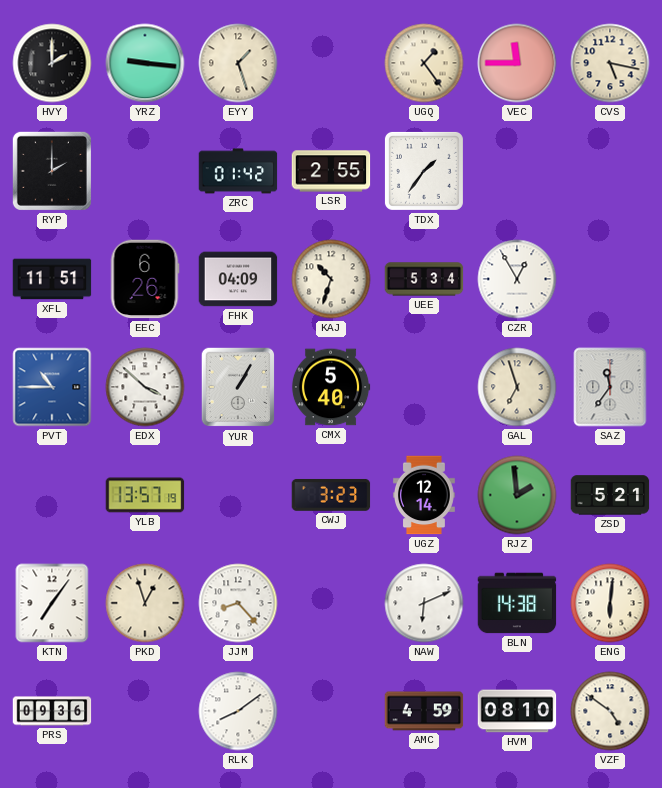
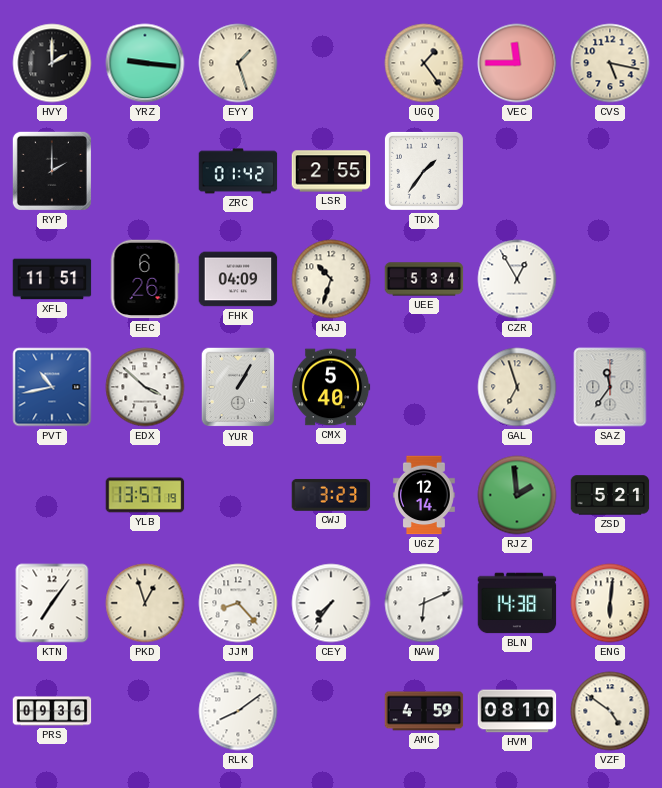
PVT: 10:45 -> 10:43 (52, 387)
CEY: none -> 7:36 (331, 603)
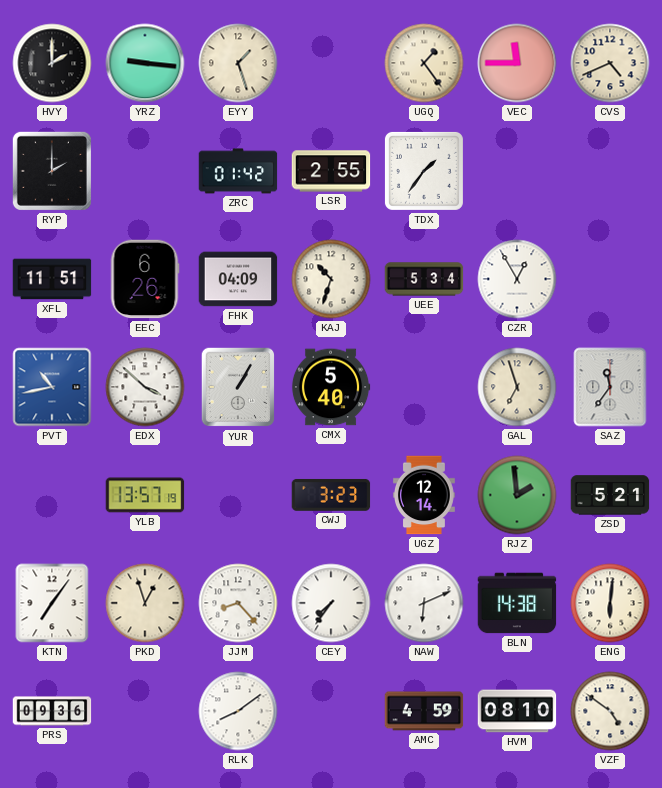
CVS: 5:17 -> 4:41 (610, 63)
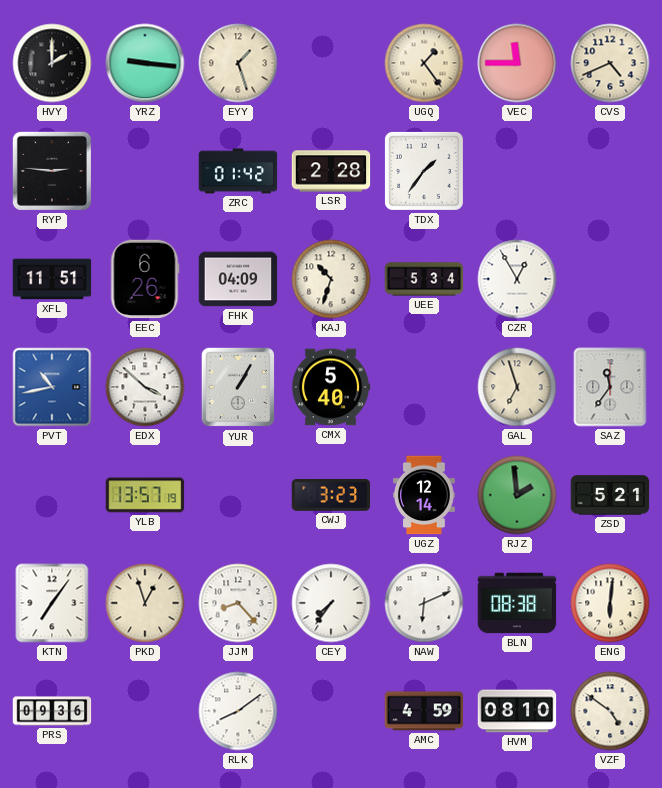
RYP: 2:00 -> 2:46 (52, 171)
LSR: 2:55 -> 2:28 (331, 171)
BLN: 14:38 -> 08:38 (517, 603)
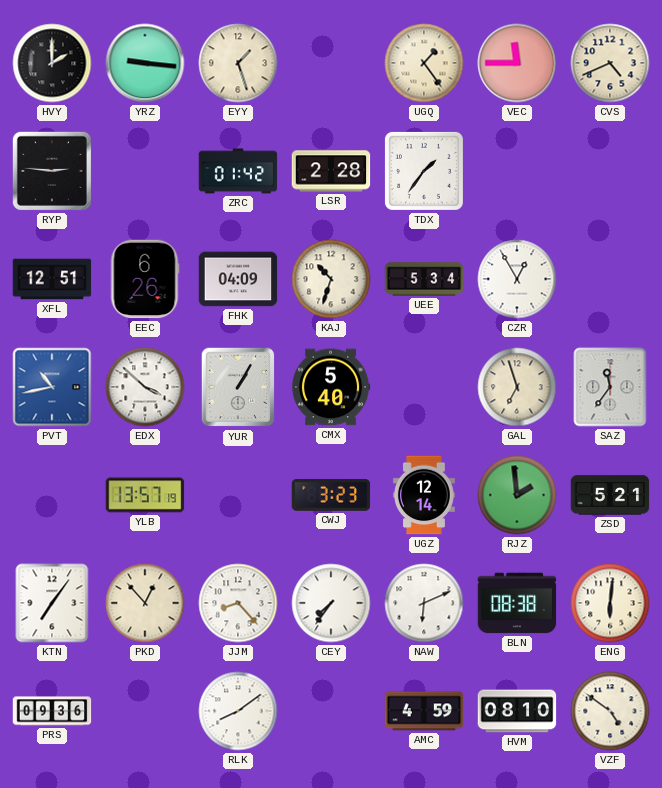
XFL: 11:51 -> 12:51 (52, 279)
PKD: 12:57 -> 12:53 (145, 603)
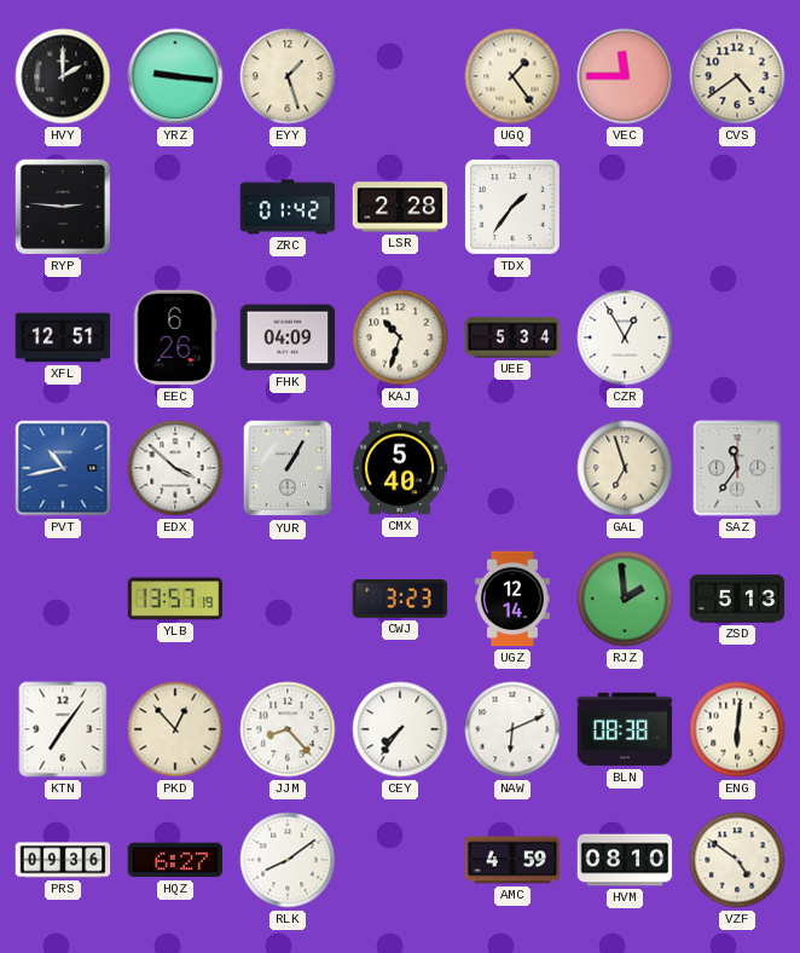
CVS: 4:41 -> 4:39 (737, 76)
ZSD: 5:21 -> 5:13 (737, 599)
HQZ: none -> 6:27 (175, 860)
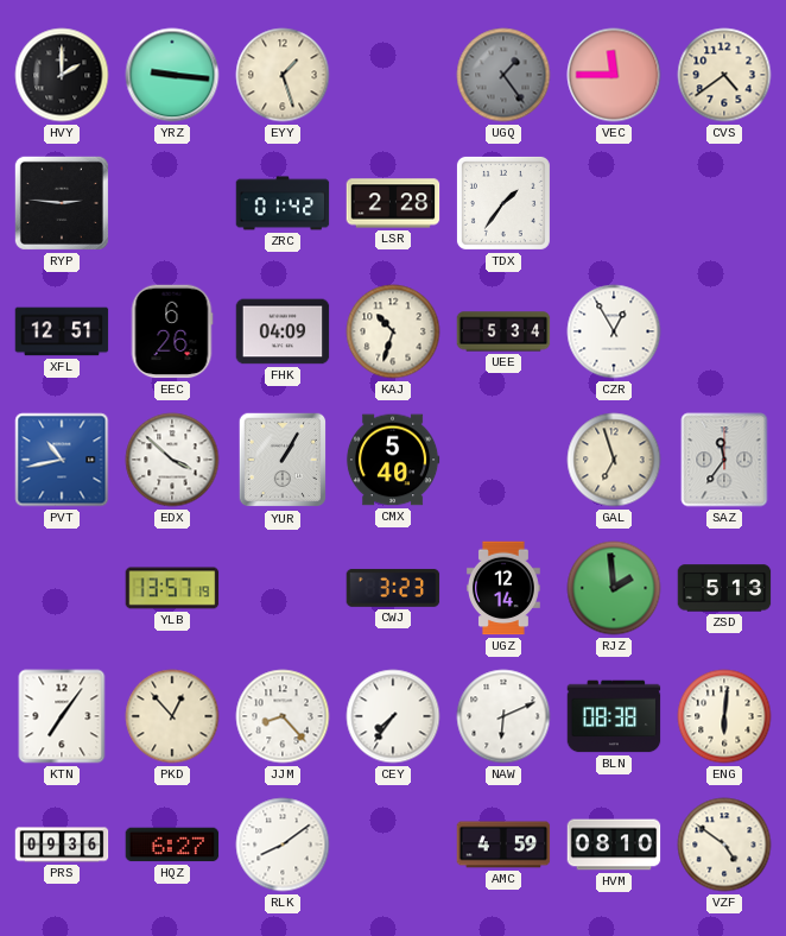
UGQ dial: cream -> grey (503, 75)
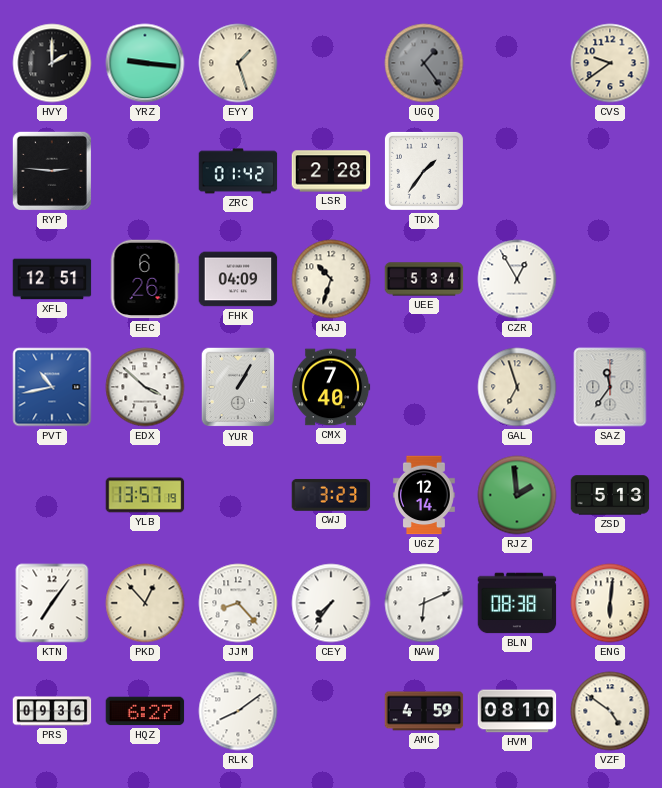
VEC: 11:45 -> none (614, 75)
CVS: 4:39 -> 9:39 (610, 63)
CMX: 5:40 -> 7:40 (331, 387)
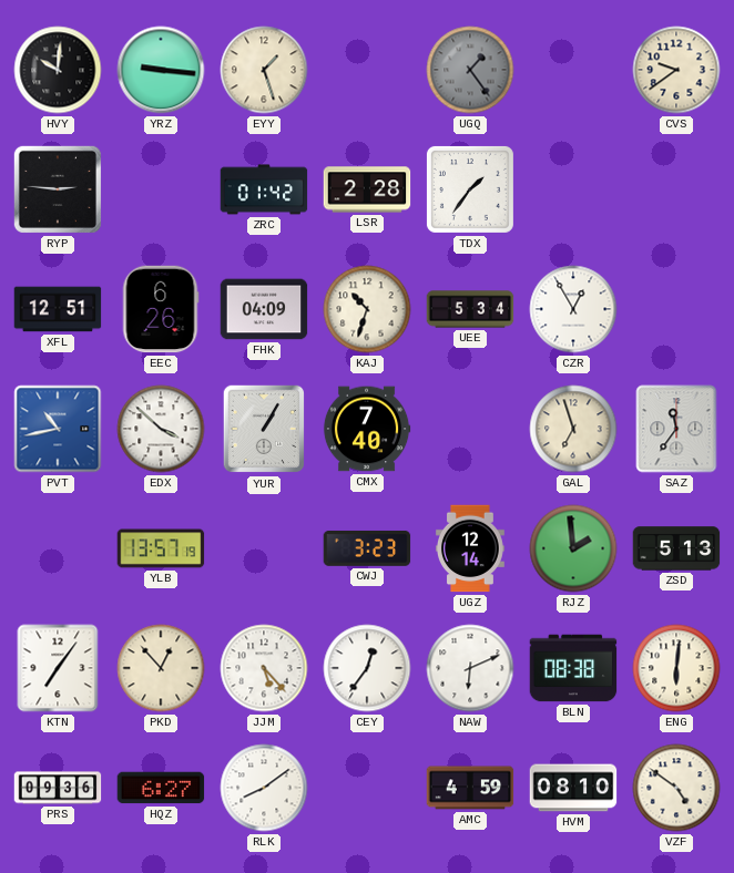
HVY: 2:00 -> 10:01 (58, 70)
JJM: 8:23 -> 5:23 (264, 668)
CEY: 7:36 -> 12:36 (367, 668)
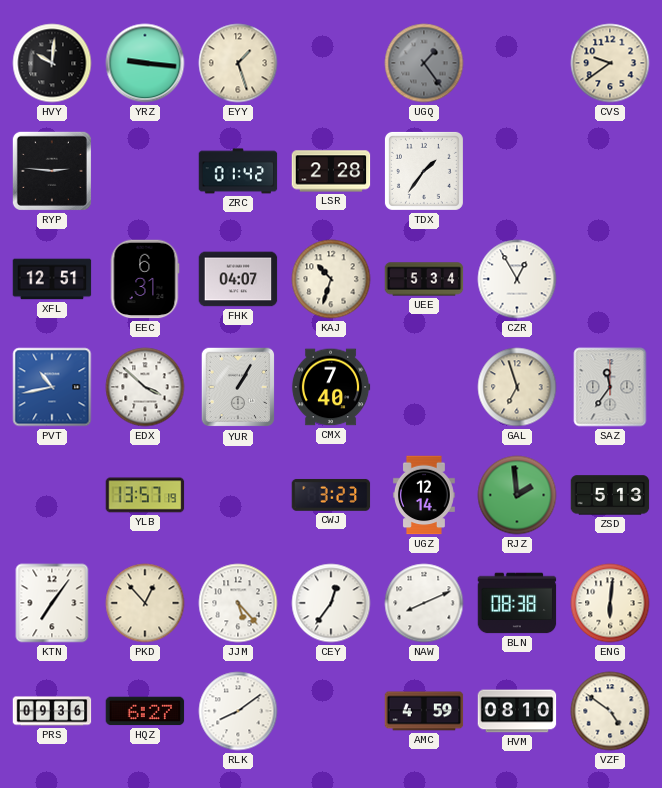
EEC: 6:26 -> 6:31 (145, 279)
FHK: 04:09 -> 04:07 (238, 279)
NAW: 6:11 -> 8:11 (424, 603)
